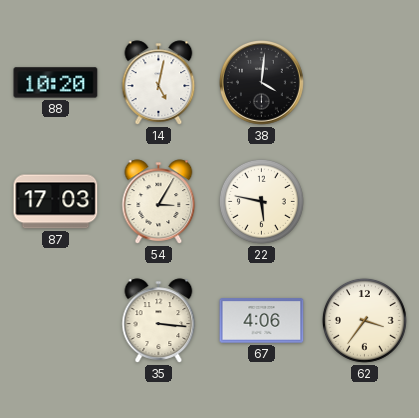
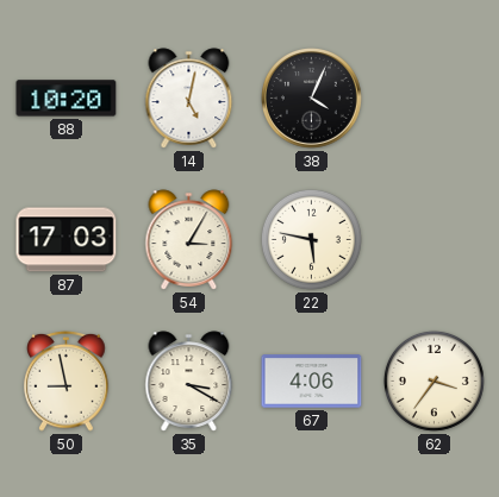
38: 4:01 -> 4:04 (312, 99)
50: none -> 8:58 (67, 380)
35: 3:16 -> 3:20 (189, 382)
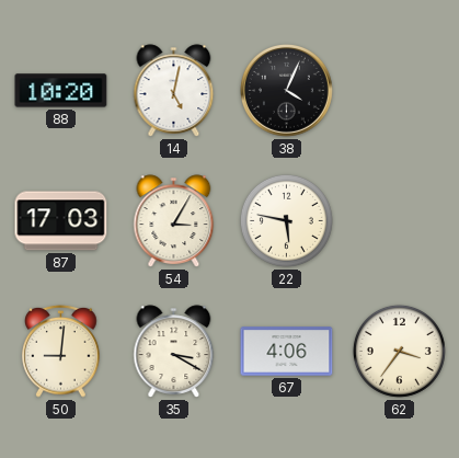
50: 8:58 -> 9:01 (61, 351)
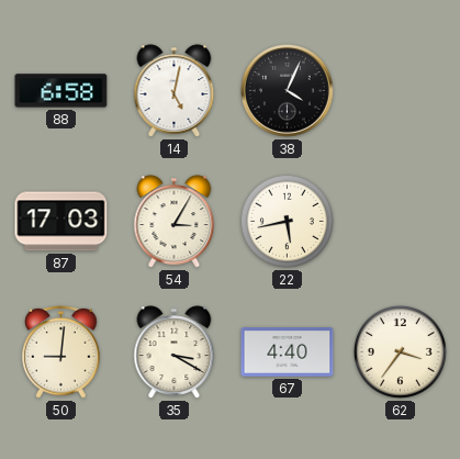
88: 10:20 -> 6:58 (61, 91)
22: 5:47 -> 5:43 (287, 221)
67: 4:06 -> 4:40 (288, 352)
